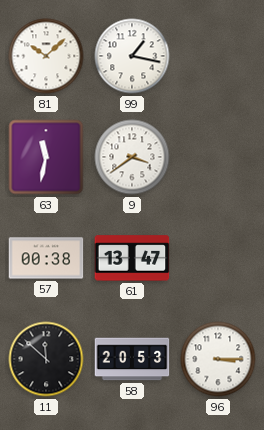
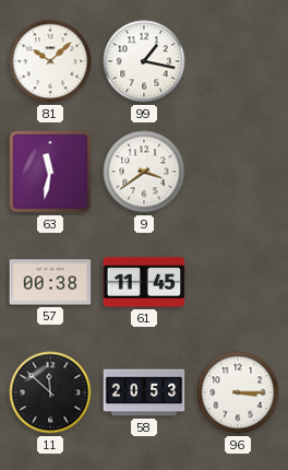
61: 13:47 -> 11:45 (144, 282)
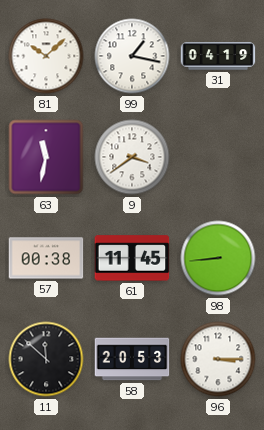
31: none -> 04:19 (218, 56)
98: none -> 8:44 (218, 258)
